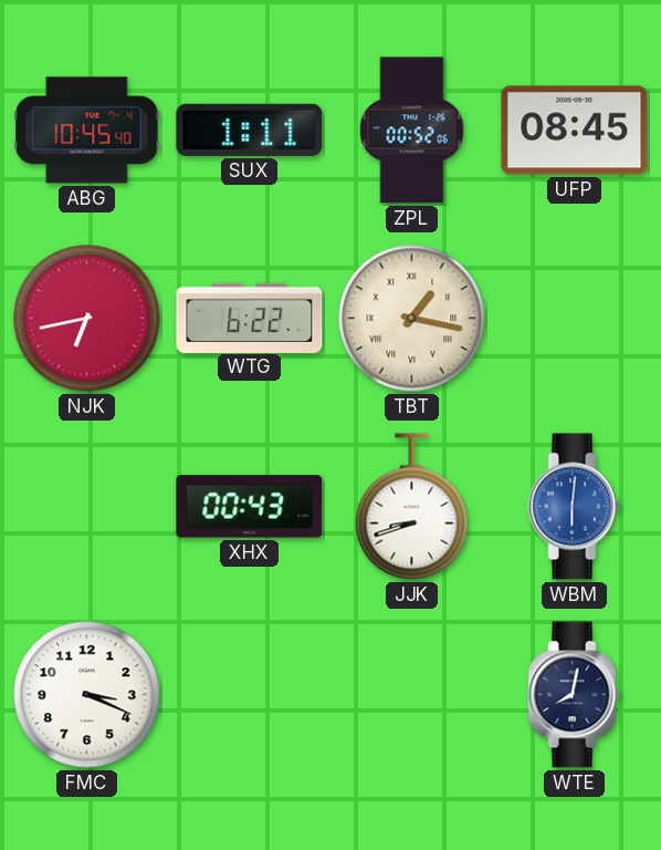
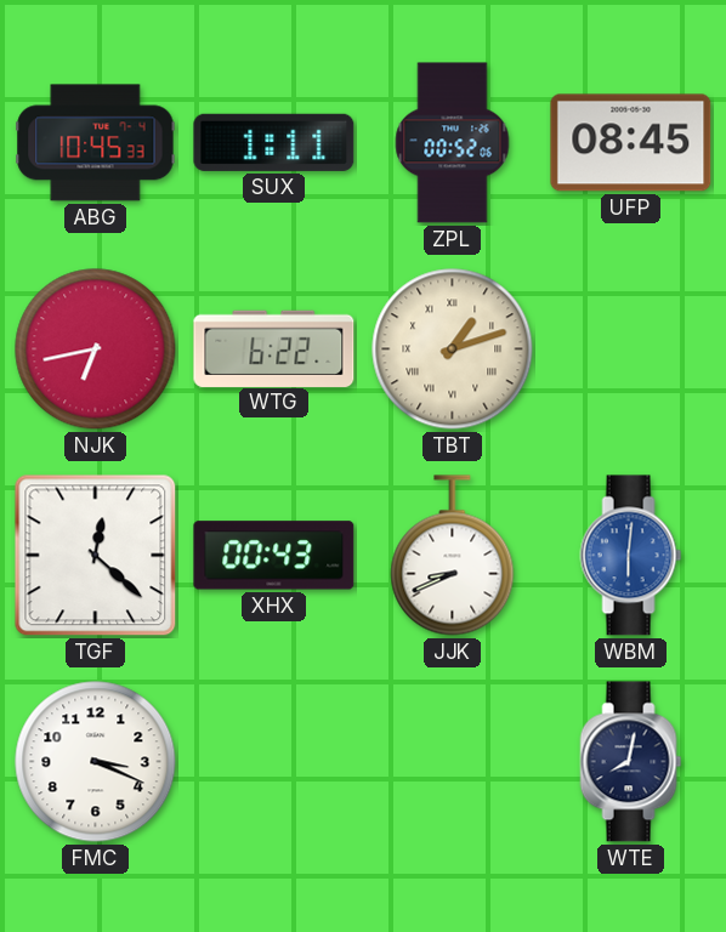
ABG: 10:45:40 -> 10:45:33 (96, 143)
TBT: 1:17 -> 1:12 (453, 349)
TGF: none -> 12:22 (96, 556)
JJK: 8:42 -> 8:41 (453, 556)
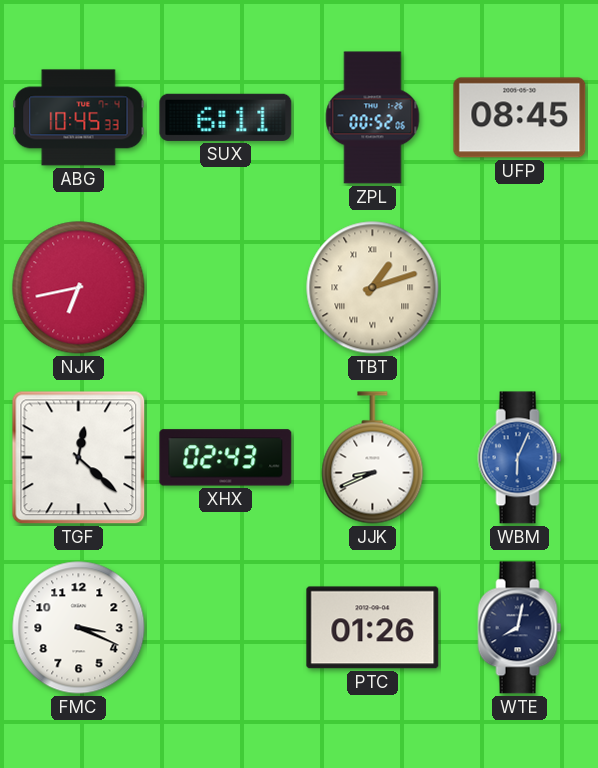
SUX: 1:11 -> 6:11 (226, 117)
WTG: 6:22 -> none (274, 348)
XHX: 00:43 -> 02:43 (226, 458)
WBM: 6:01 -> 6:04 (520, 458)
PTC: none -> 01:26 (373, 628)
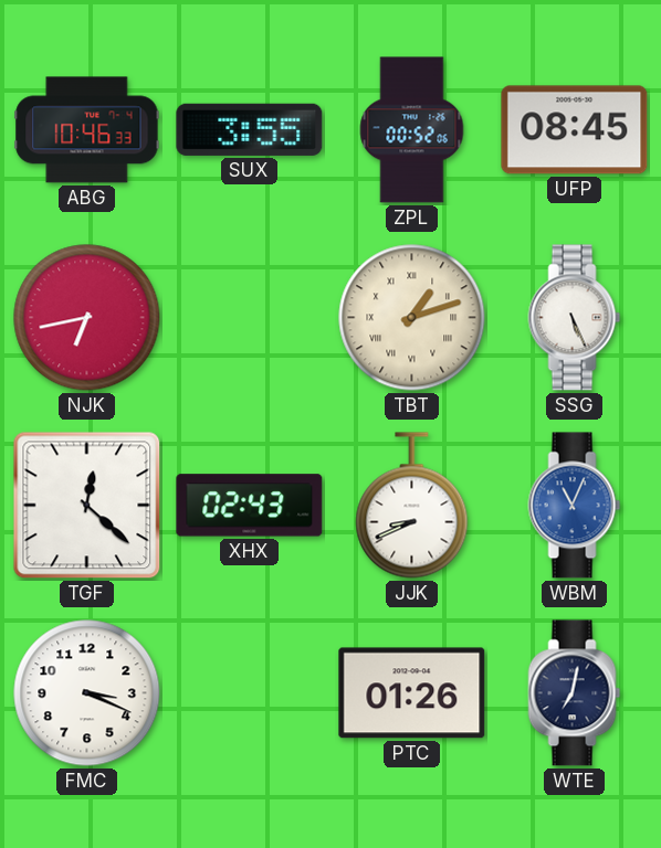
ABG: 10:45 -> 10:46 (87, 130)
SUX: 6:11 -> 3:55 (250, 129)
SSG: none -> 5:26 (575, 318)
WBM: 6:04 -> 11:04 (575, 506)
WTE: 8:02 -> 7:02 (575, 693)
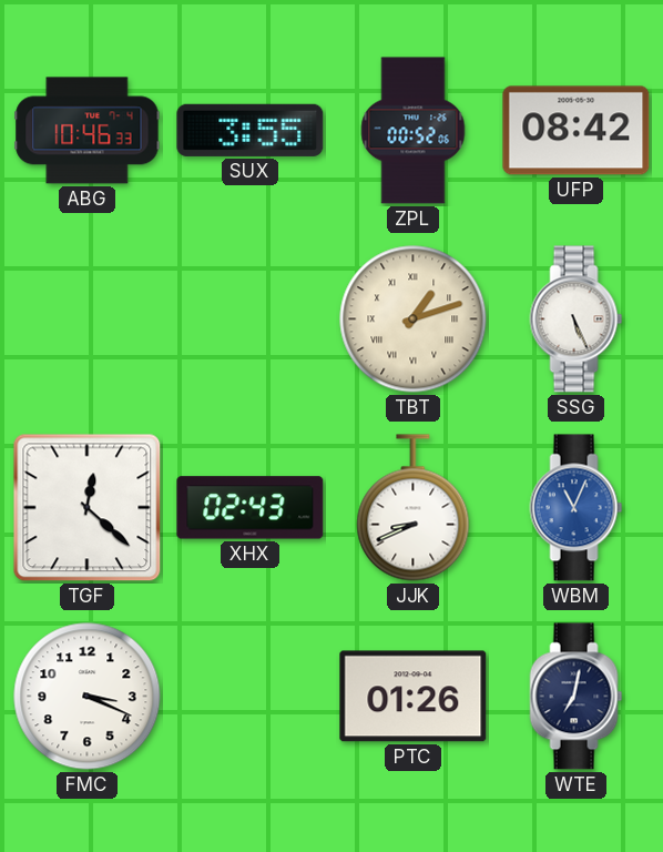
UFP: 08:45 -> 08:42 (577, 131)
NJK: 6:43 -> none (87, 318)
